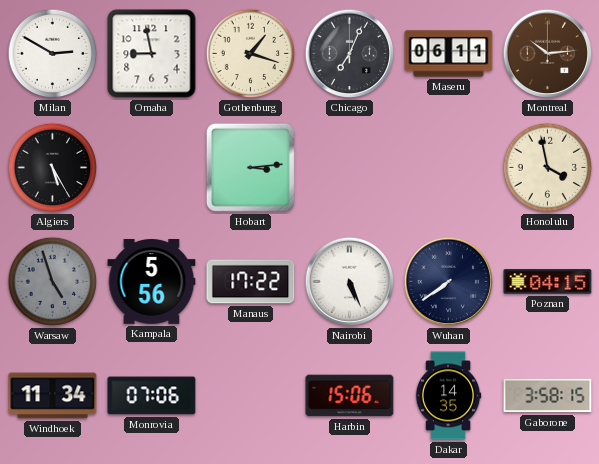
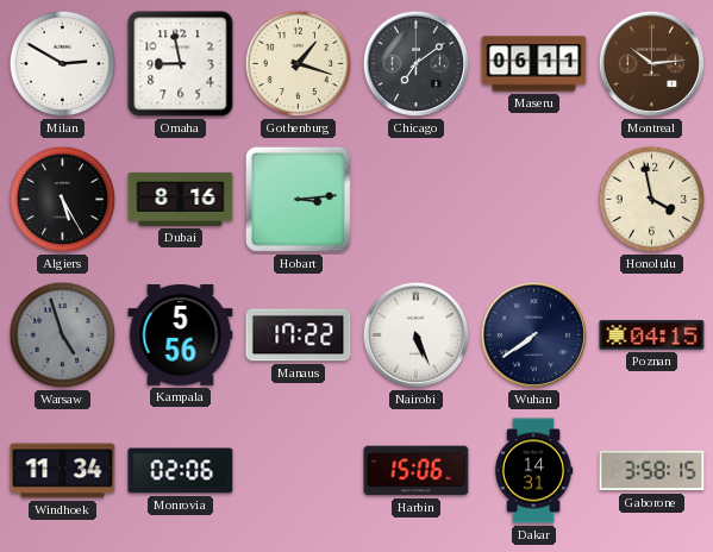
Chicago: 7:04 -> 7:09 (417, 64)
Dubai: none -> 8:16 (181, 199)
Monrovia: 07:06 -> 02:06 (181, 471)
Dakar: 14:35 -> 14:31 (533, 471)
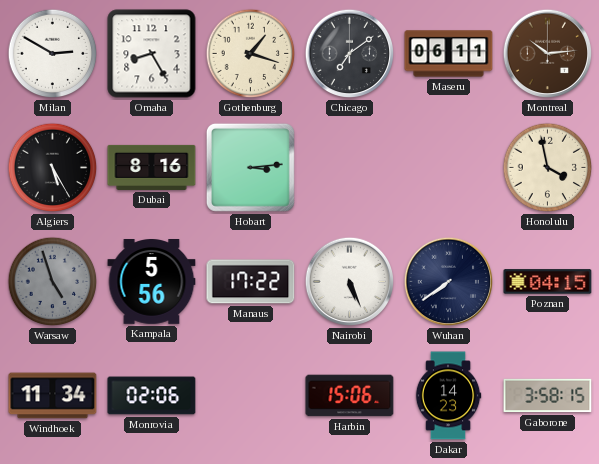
Omaha: 8:58 -> 8:25 (152, 54)
Dakar: 14:31 -> 14:23 (448, 396)
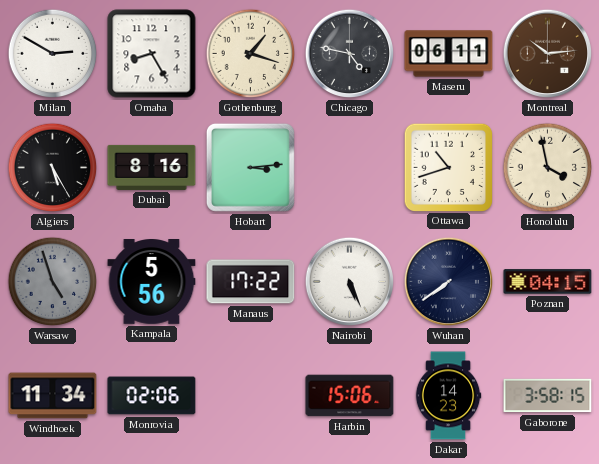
Chicago: 7:09 -> 4:47 (350, 54)
Ottawa: none -> 10:42 (448, 167)
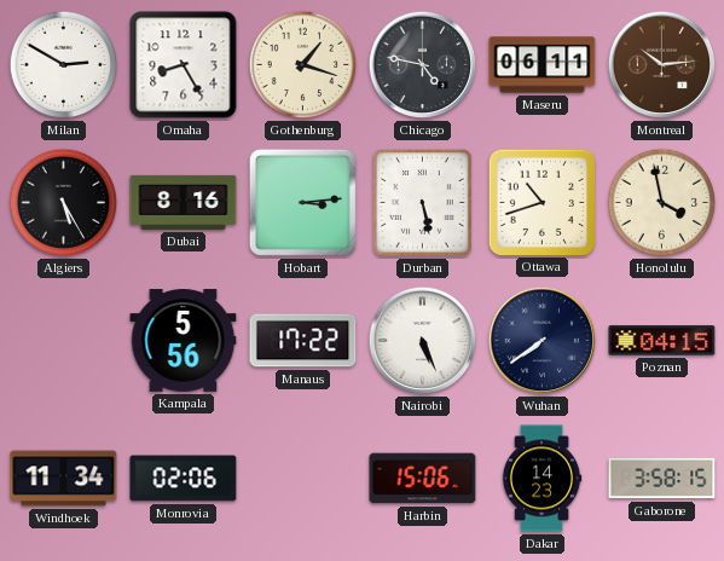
Durban: none -> 5:28 (423, 203)
Warsaw: 4:57 -> none (53, 282)
